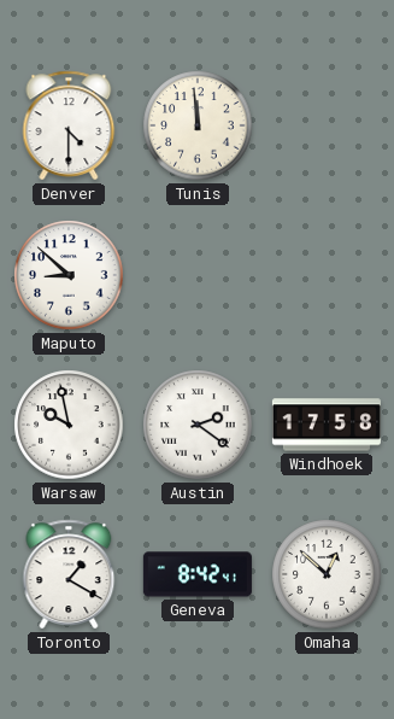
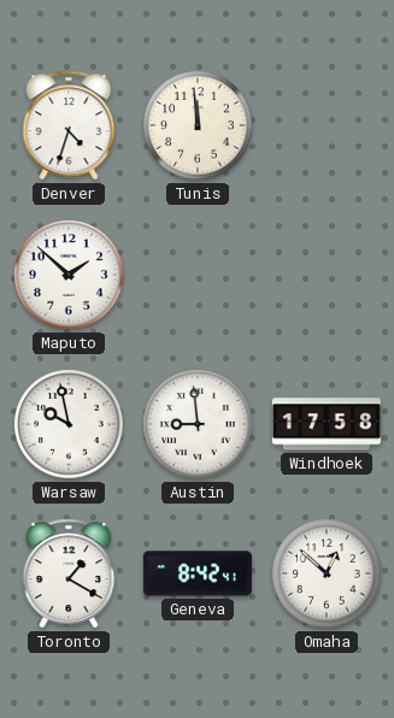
Denver: 4:30 -> 4:33 (69, 125)
Maputo: 8:52 -> 1:52 (69, 275)
Austin: 2:21 -> 8:59 (198, 424)
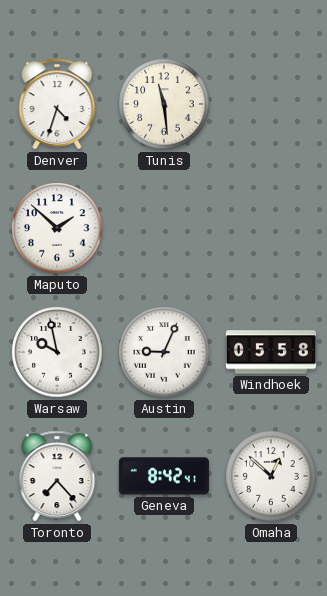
Tunis: 11:59 -> 11:29 (164, 104)
Austin: 8:59 -> 9:04 (164, 352)
Windhoek: 17:58 -> 05:58 (271, 352)
Toronto: 1:20 -> 7:23 (57, 476)
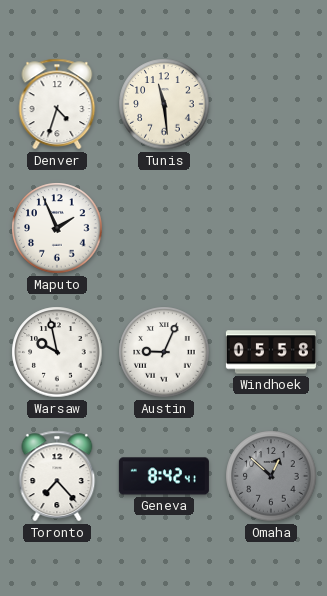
Maputo: 1:52 -> 1:56 (57, 228)
Omaha dial: white -> grey (271, 476)
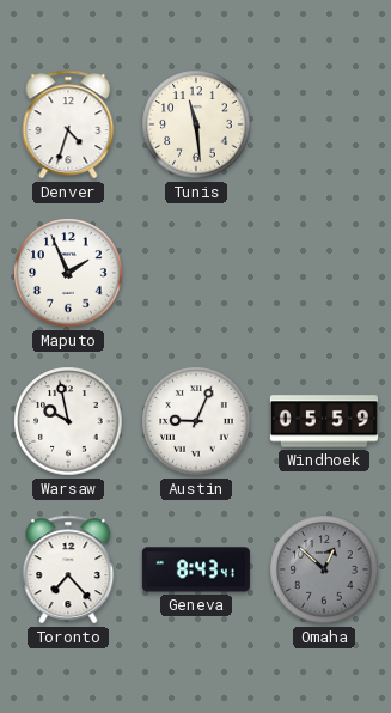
Windhoek: 05:58 -> 05:59 (324, 421)
Geneva: 8:42 -> 8:43 (196, 569)
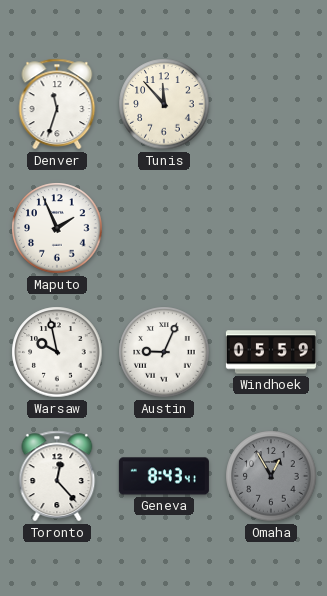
Denver: 4:33 -> 11:33 (57, 104)
Tunis: 11:29 -> 11:53 (164, 104)
Toronto: 7:23 -> 12:23 (57, 476)
Omaha: 12:52 -> 12:55 (271, 476)
